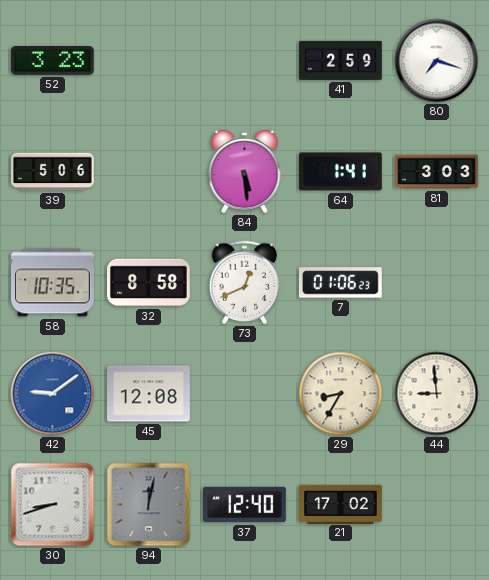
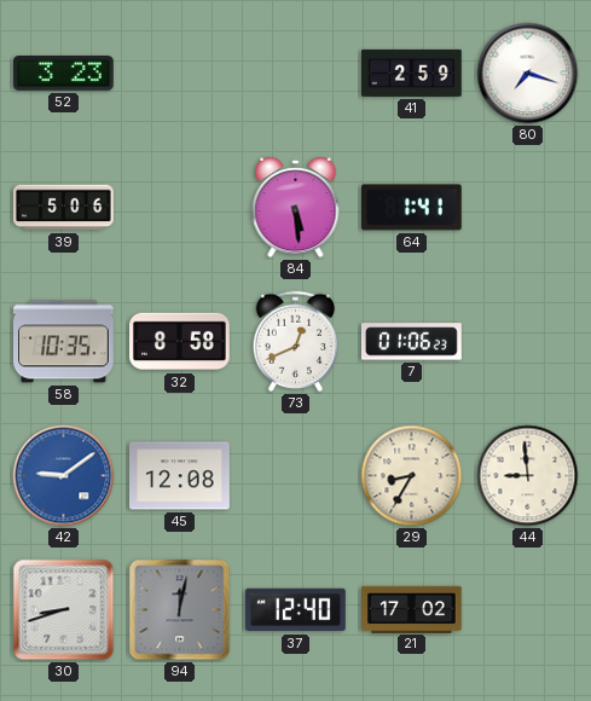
81: 3:03 -> none (437, 172)
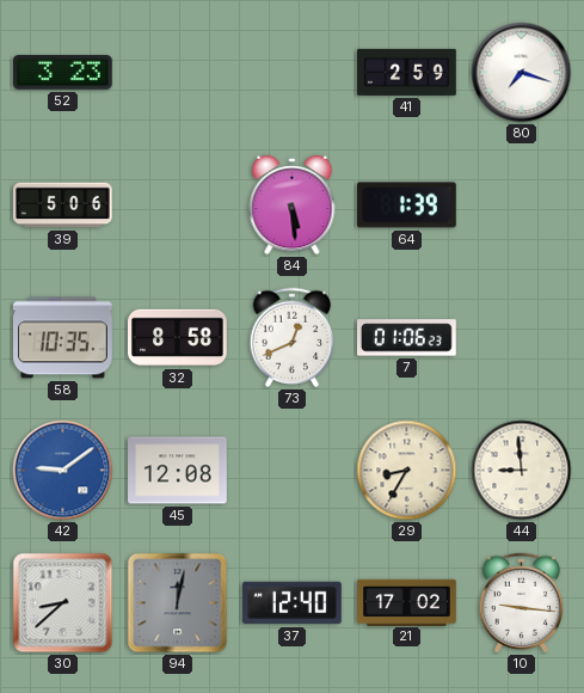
64: 1:41 -> 1:39 (407, 206)
30: 8:42 -> 8:38 (63, 603)
10: none -> 9:16 (522, 603)
